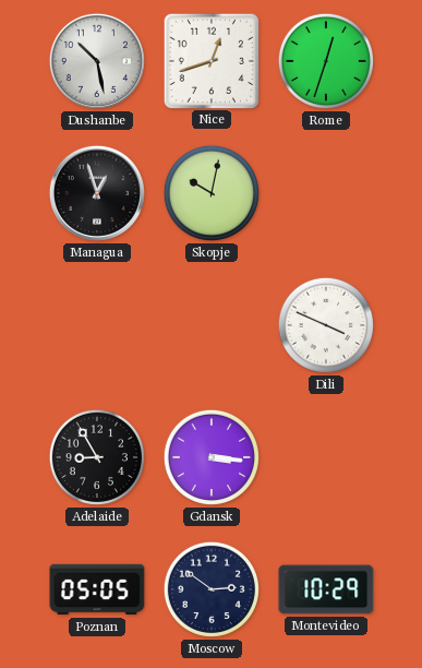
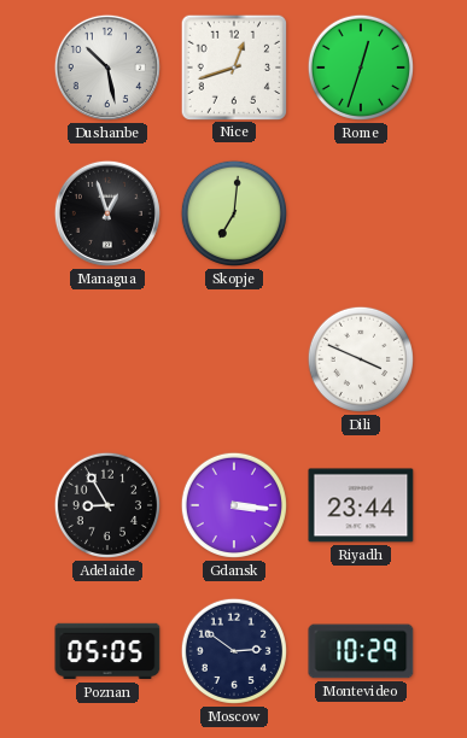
Skopje: 10:02 -> 7:01 (234, 213)
Riyadh: none -> 23:44 (361, 505)
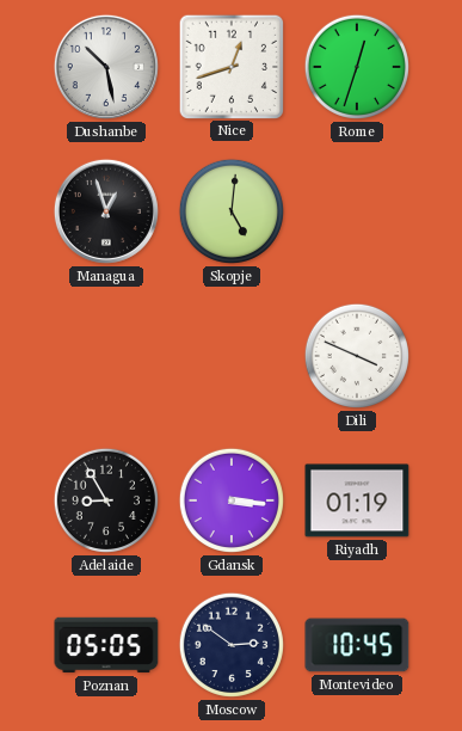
Skopje: 7:01 -> 5:01 (232, 211)
Riyadh: 23:44 -> 01:19 (357, 500)
Montevideo: 10:29 -> 10:45 (357, 645)
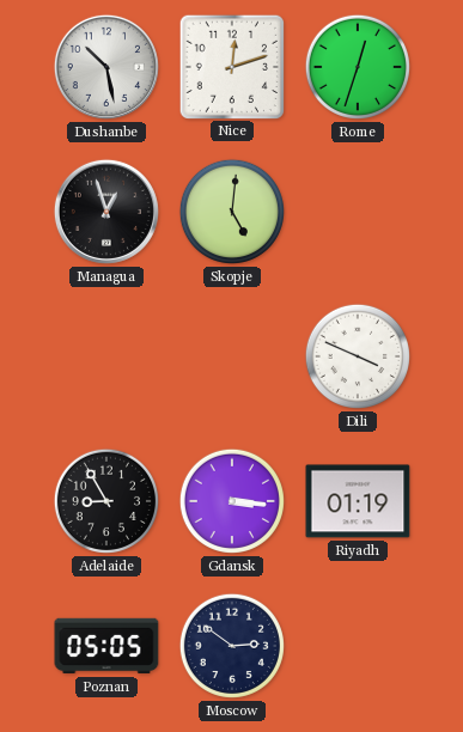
Nice: 12:42 -> 12:12 (231, 66)
Montevideo: 10:45 -> none (357, 645)
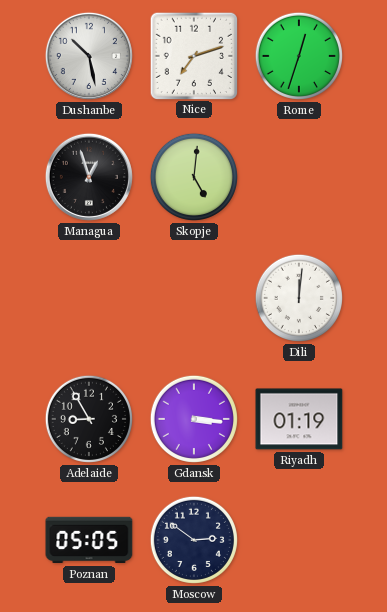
Nice: 12:12 -> 7:12 (193, 55)
Dili: 3:49 -> 12:01 (299, 298)
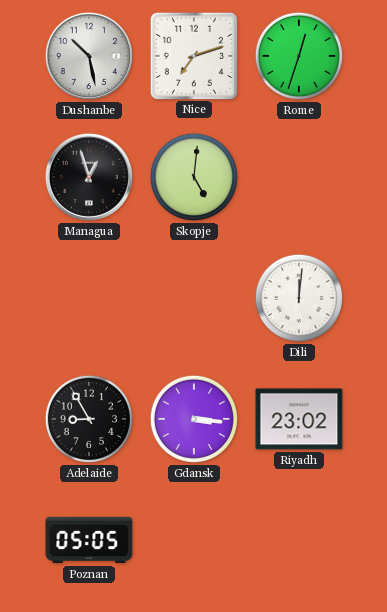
Riyadh: 01:19 -> 23:02 (299, 419)
Moscow: 2:51 -> none (194, 540)
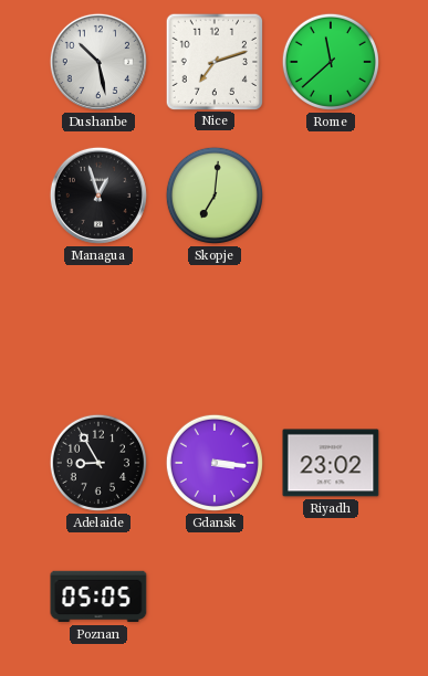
Rome: 12:33 -> 11:38 (331, 62)
Skopje: 5:01 -> 7:01 (215, 196)
Dili: 12:01 -> none (299, 298)
